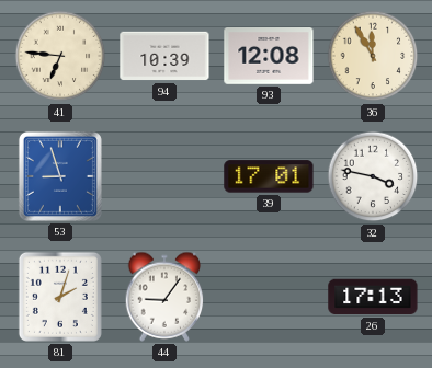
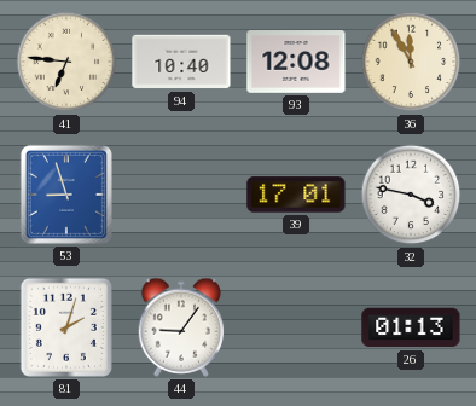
94: 10:39 -> 10:40 (181, 62)
26: 17:13 -> 01:13 (411, 327)
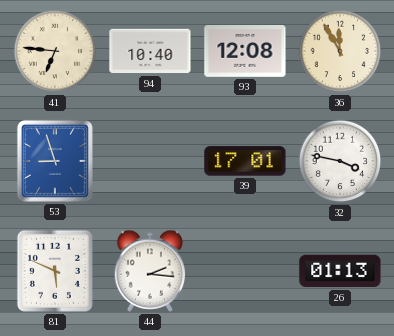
81: 2:03 -> 5:49 (55, 271)
44: 9:06 -> 2:16 (150, 271)
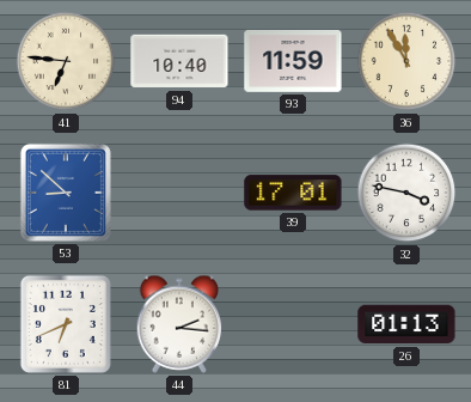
93: 12:08 -> 11:59 (293, 62)
53: 8:57 -> 8:52 (66, 193)
81: 5:49 -> 6:41 (66, 324)
